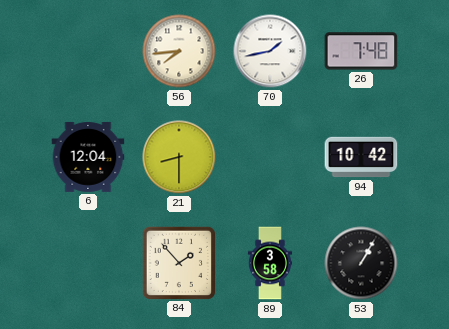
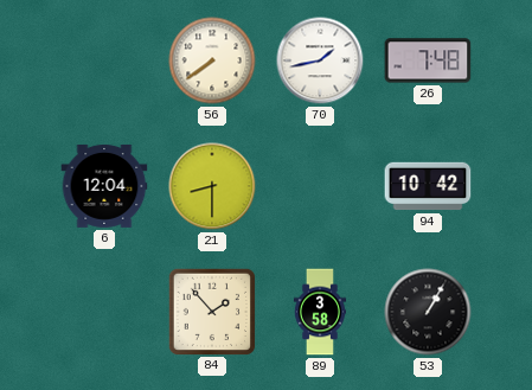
56: 7:44 -> 7:39 (212, 60)
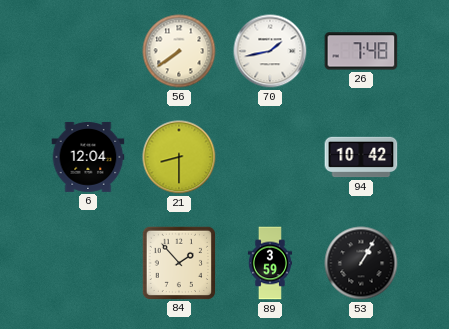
89: 3:58 -> 3:59 (270, 263)
